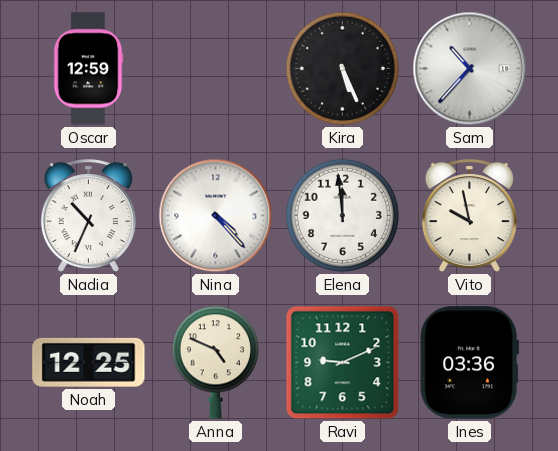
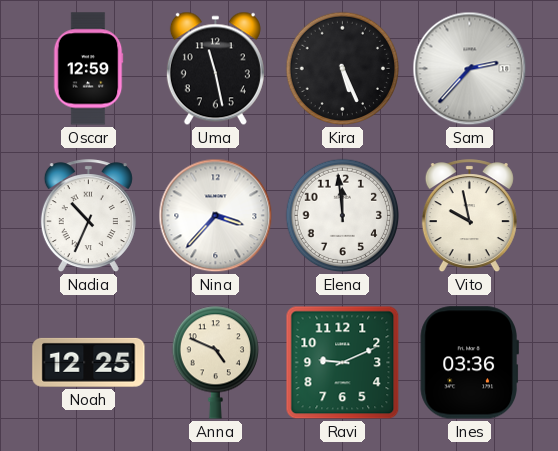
Uma: none -> 11:28 (215, 69)
Sam: 10:37 -> 2:37 (470, 69)
Nina: 4:23 -> 3:37 (216, 216)
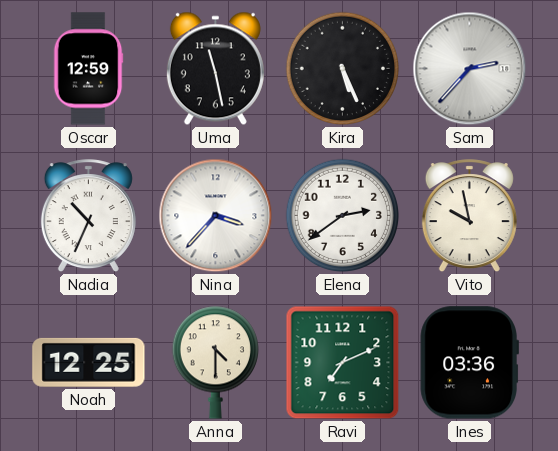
Elena: 11:59 -> 2:39 (343, 216)
Anna: 4:49 -> 4:30 (215, 362)
Ravi: 9:11 -> 7:11 (343, 363)
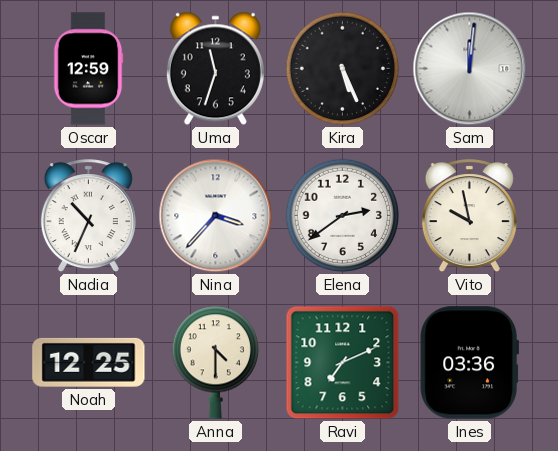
Uma: 11:28 -> 11:33 (215, 69)
Sam: 2:37 -> 12:01 (470, 69)
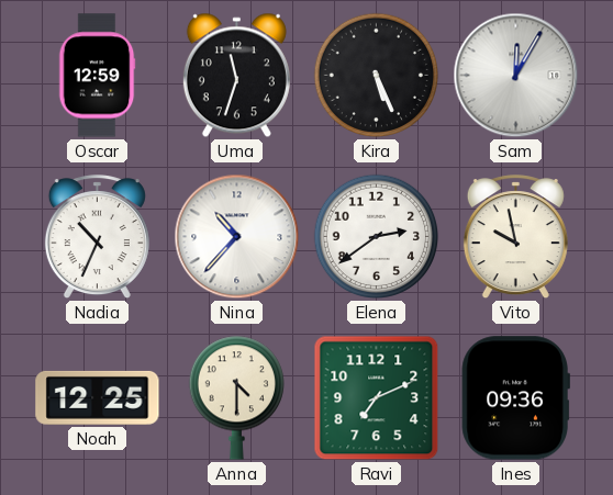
Sam: 12:01 -> 12:05 (516, 76)
Nina: 3:37 -> 10:37 (237, 237)
Ines: 03:36 -> 09:36 (515, 398)
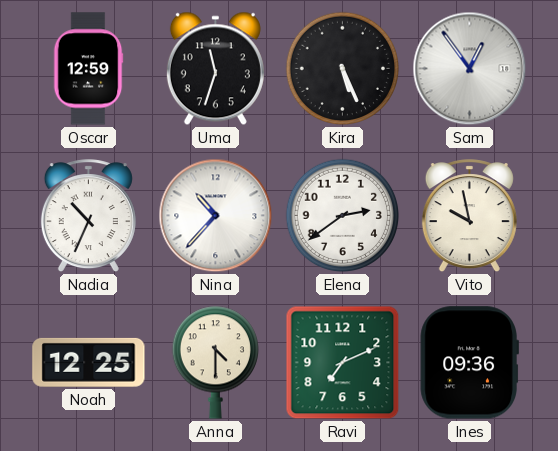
Sam: 12:05 -> 12:54 (470, 69)
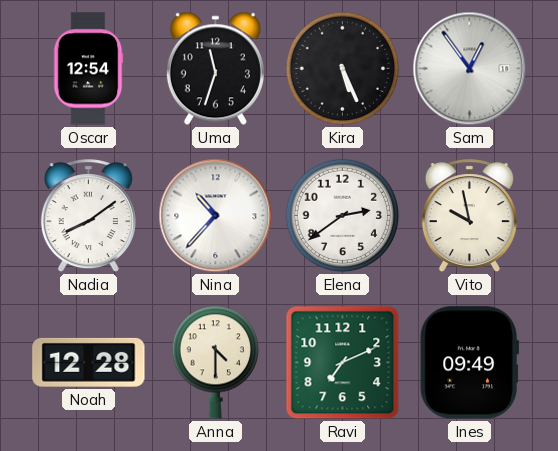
Oscar: 12:59 -> 12:54 (88, 69)
Nadia: 10:34 -> 8:09 (88, 216)
Noah: 12:25 -> 12:28 (89, 362)
Ines: 09:36 -> 09:49 (469, 363)
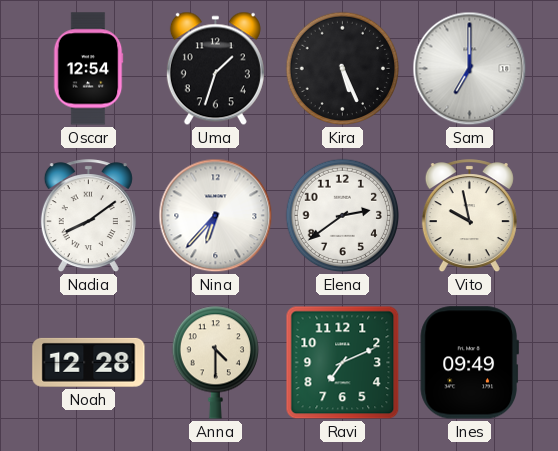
Uma: 11:33 -> 1:33 (215, 69)
Sam: 12:54 -> 7:00 (470, 69)
Nina: 10:37 -> 6:37 (216, 216)
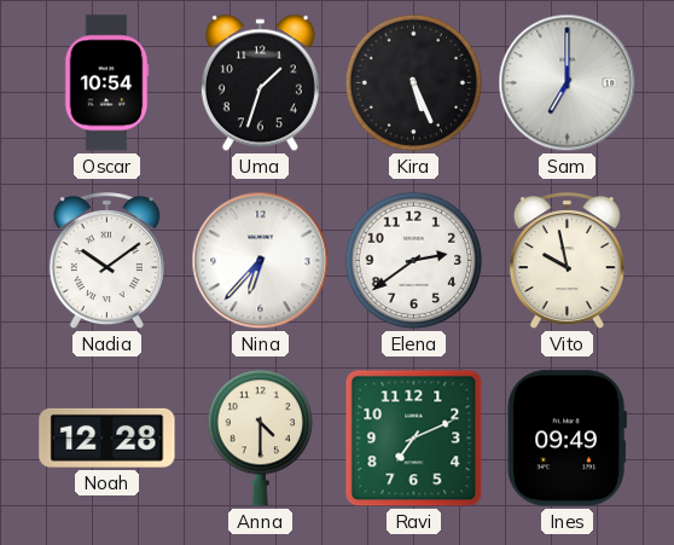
Oscar: 12:54 -> 10:54 (106, 83)
Nadia: 8:09 -> 10:09 (106, 261)
